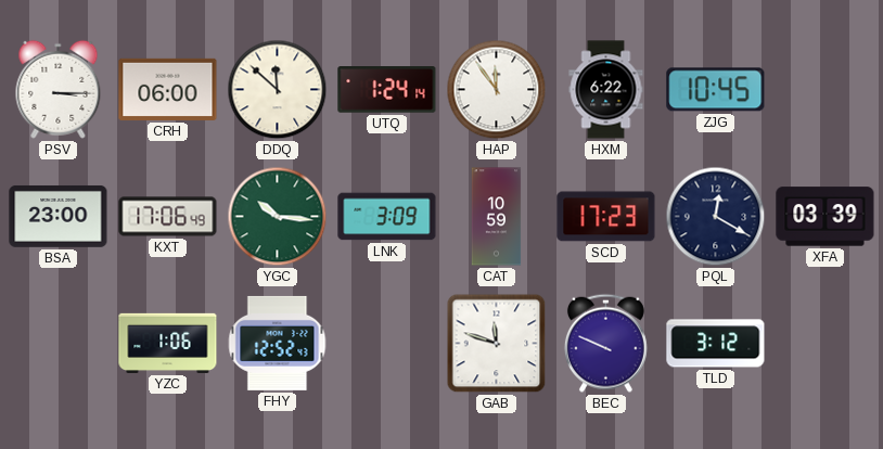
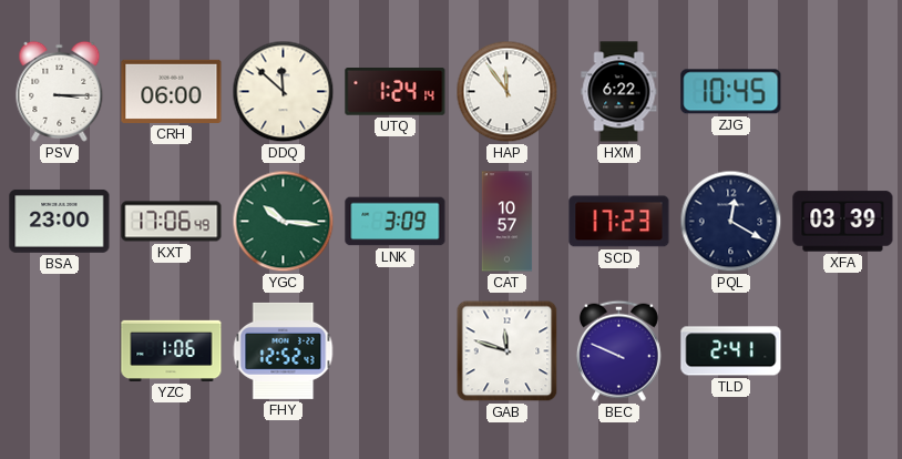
CAT: 10:59 -> 10:57 (508, 222)
TLD: 3:12 -> 2:41 (731, 351)
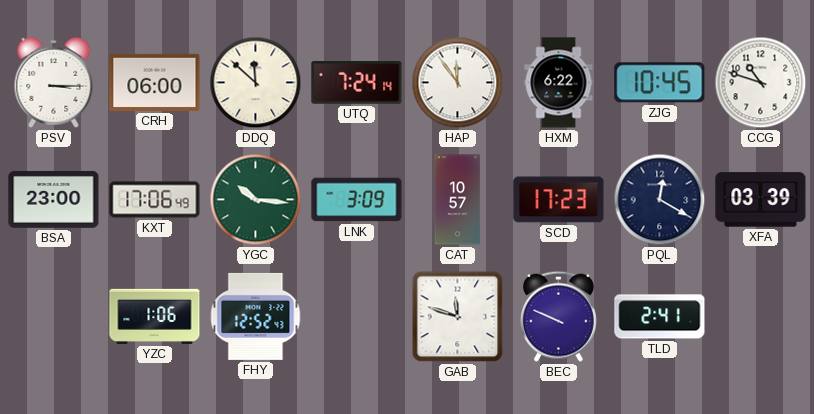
UTQ: 1:24 -> 7:24 (357, 83)
CCG: none -> 10:48 (761, 83)
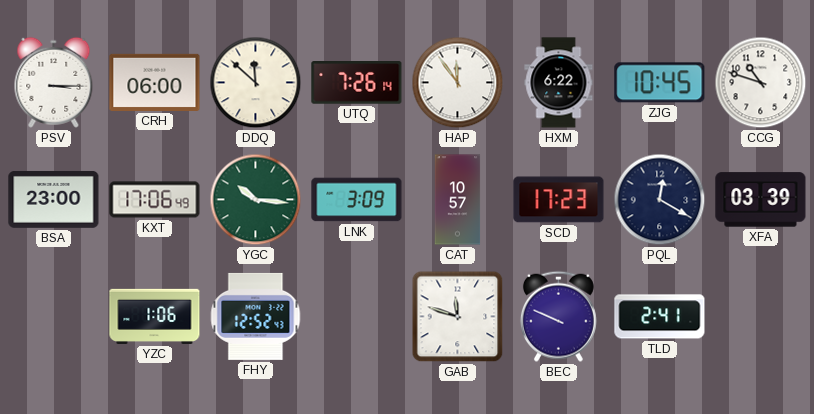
UTQ: 7:24 -> 7:26 (357, 83)
